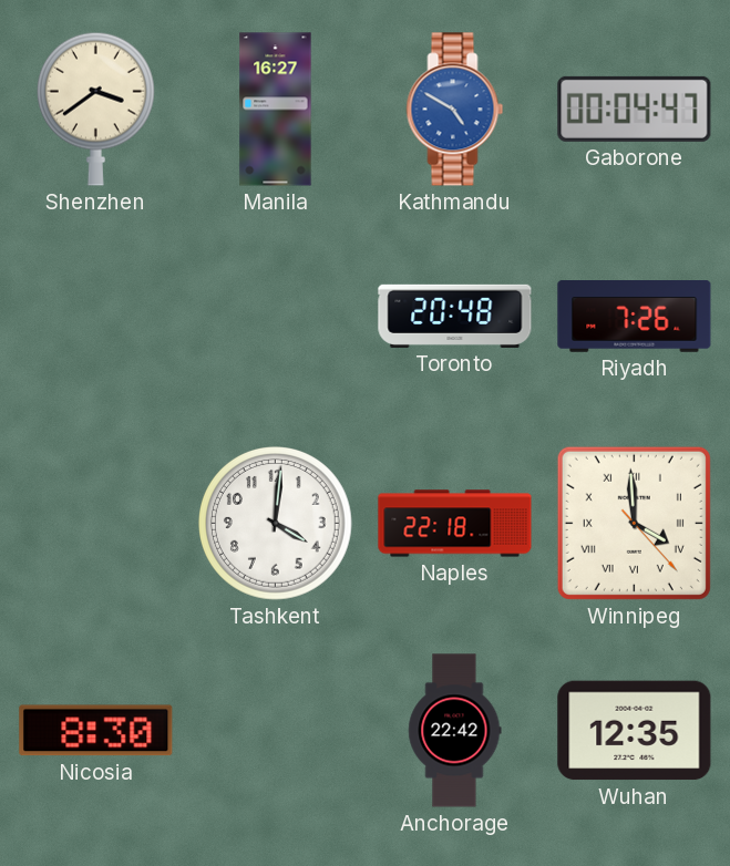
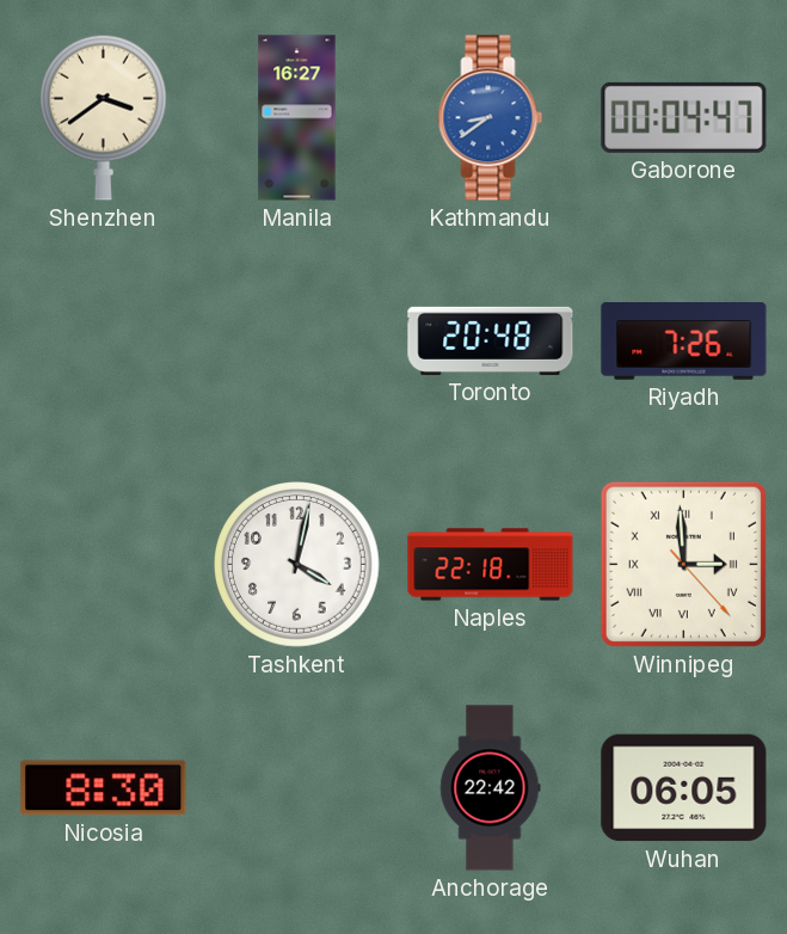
Kathmandu: 4:50 -> 8:39 (491, 118)
Tashkent: 4:01 -> 4:02 (297, 565)
Winnipeg: 3:59 -> 2:59 (683, 564)
Wuhan: 12:35 -> 06:05 (684, 788)
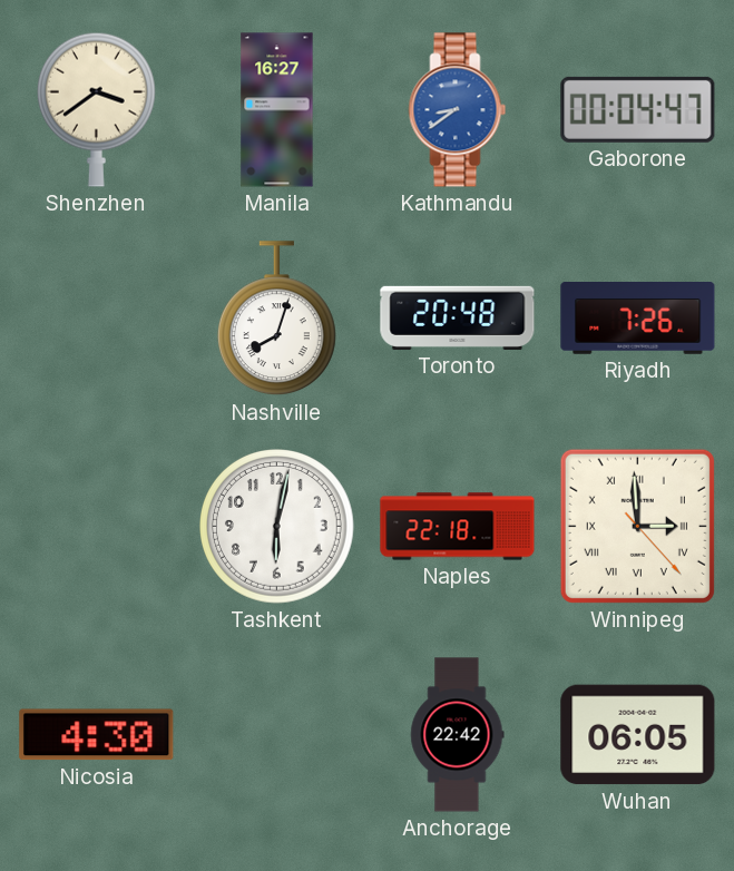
Nashville: none -> 8:03 (276, 319)
Tashkent: 4:02 -> 6:02 (277, 527)
Nicosia: 8:30 -> 4:30 (97, 735)
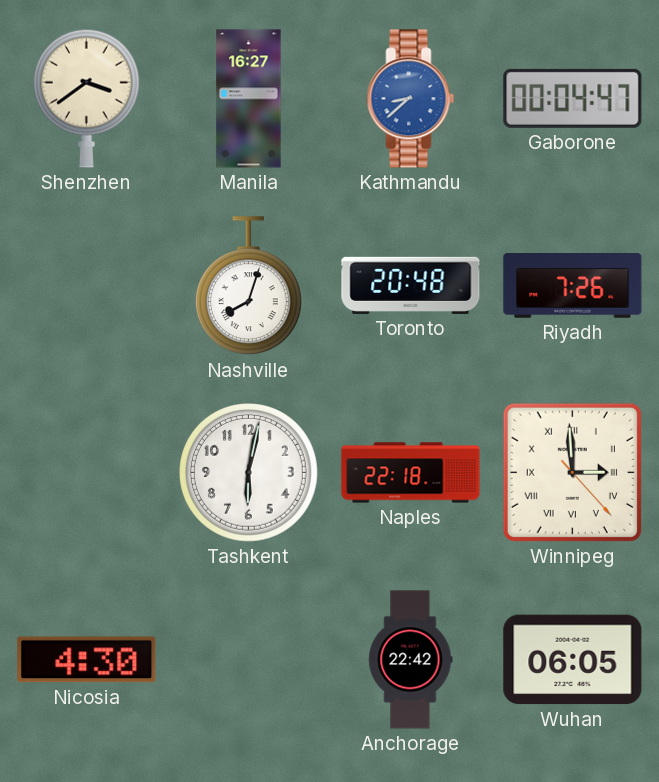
Kathmandu: 8:39 -> 8:38 (411, 99)
